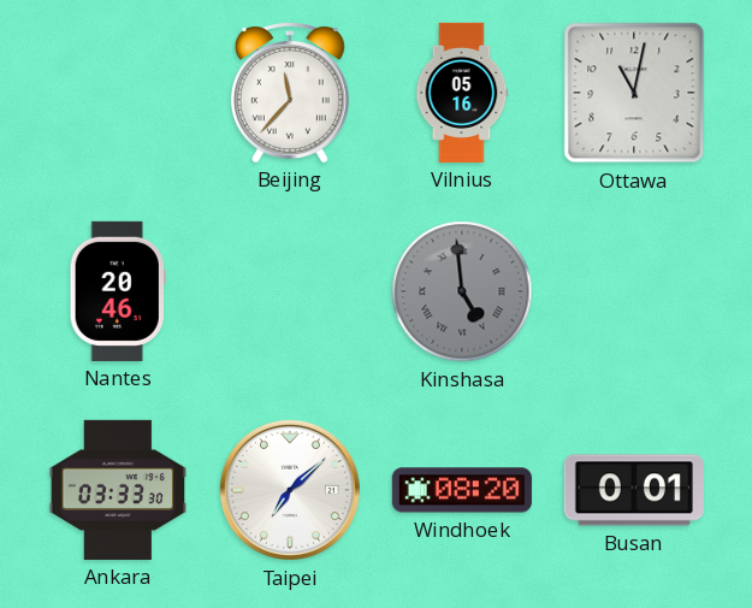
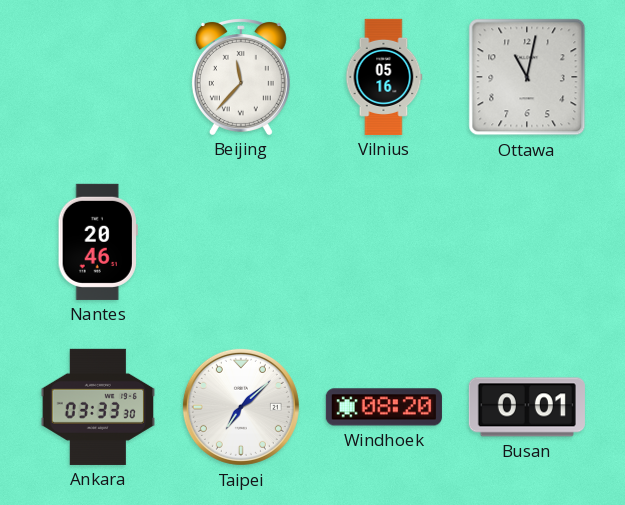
Kinshasa: 4:59 -> none (462, 291)
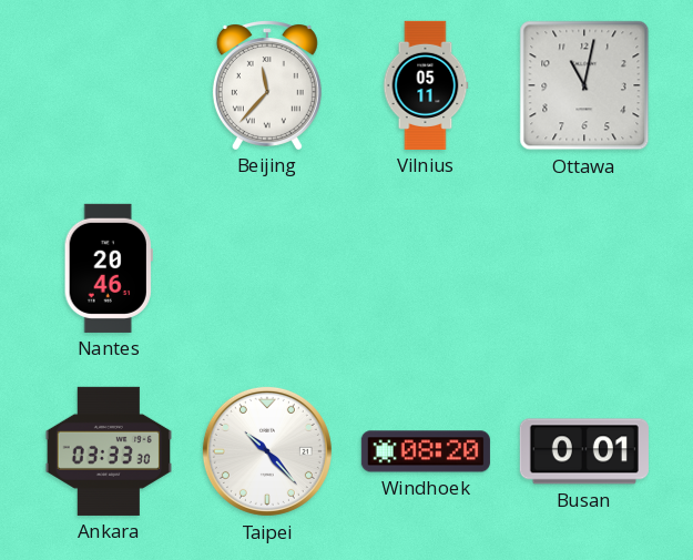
Vilnius: 05:16 -> 05:11 (426, 85)
Taipei: 7:08 -> 10:23 (267, 451)
